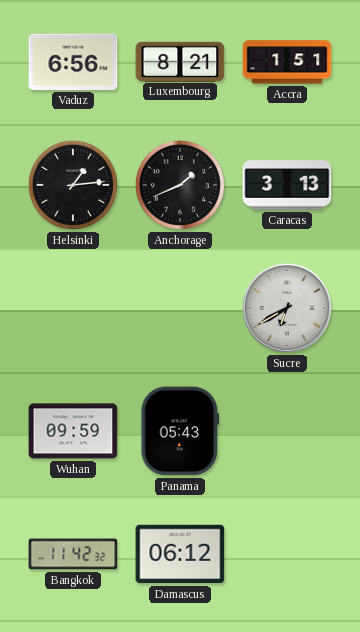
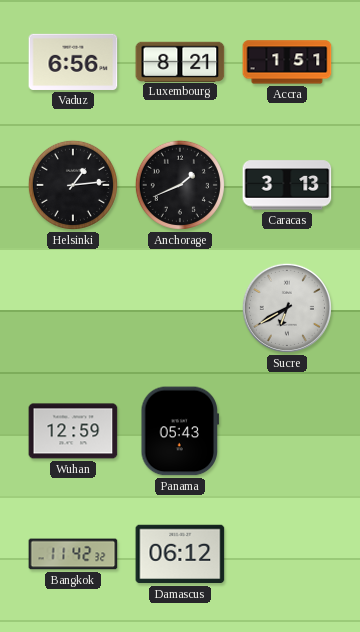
Wuhan: 09:59 -> 12:59 (73, 431)
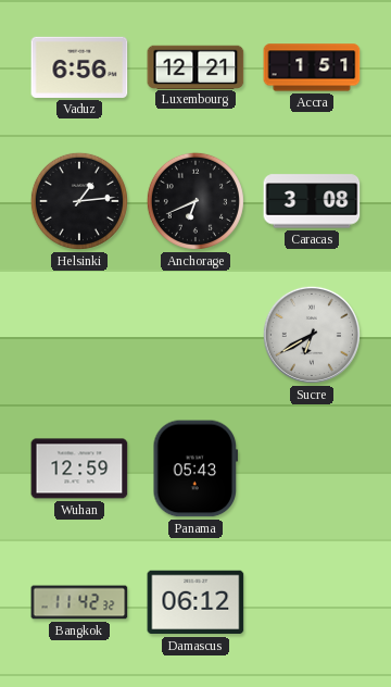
Luxembourg: 8:21 -> 12:21 (195, 66)
Anchorage: 1:41 -> 6:41 (195, 201)
Caracas: 3:13 -> 3:08 (312, 201)
